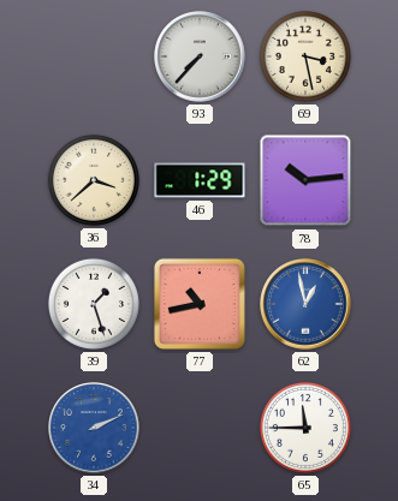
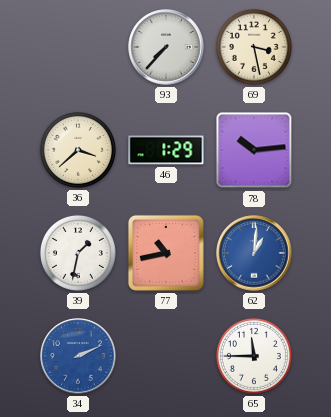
39: 1:27 -> 1:32 (78, 253)
62: 12:58 -> 1:01 (254, 253)
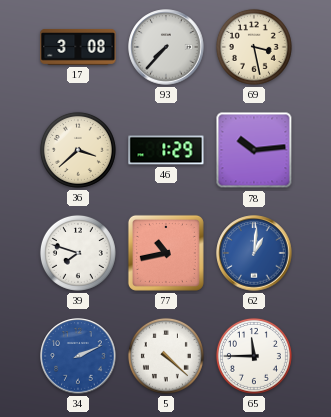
17: none -> 3:08 (78, 47)
39: 1:32 -> 7:48 (78, 253)
5: none -> 4:22 (166, 356)
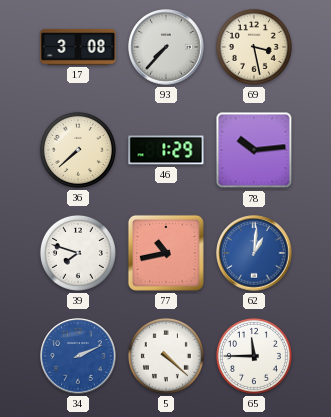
36: 3:38 -> 7:38 (78, 150)
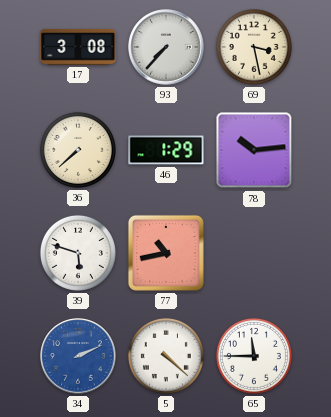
39: 7:48 -> 5:48 (78, 253)
62: 1:01 -> none (254, 253)
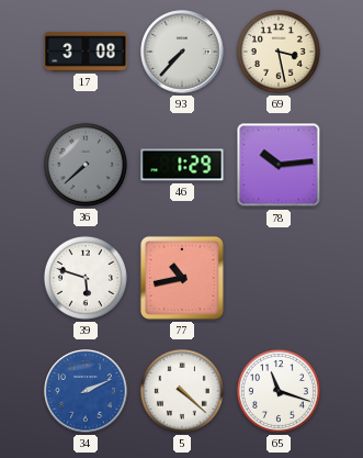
36 dial: cream -> grey (86, 165)
65: 11:45 -> 11:18 (279, 391)
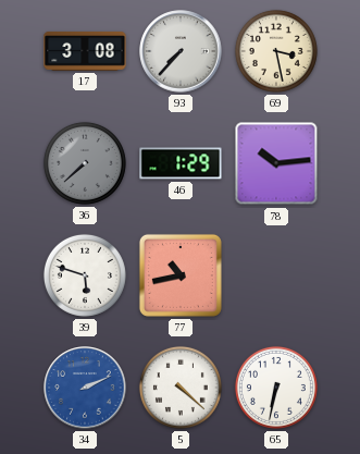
65: 11:18 -> 6:32 (276, 388)
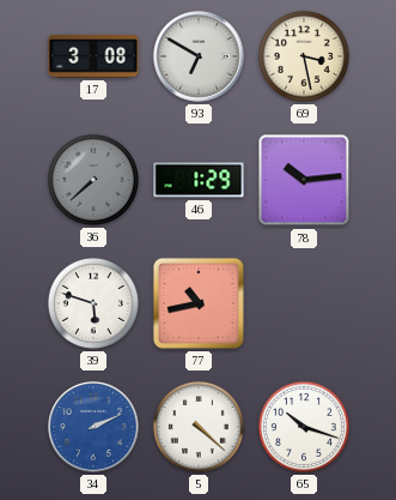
93: 7:37 -> 6:50 (199, 56)
65: 6:32 -> 10:18 (304, 427)
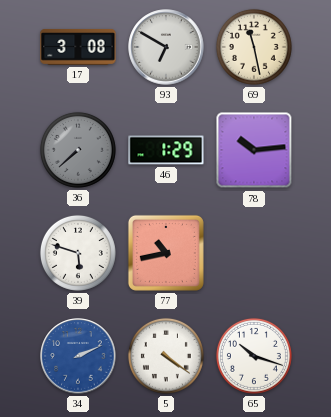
69: 3:28 -> 11:28 (254, 47)
5: 4:22 -> 4:21 (166, 356)
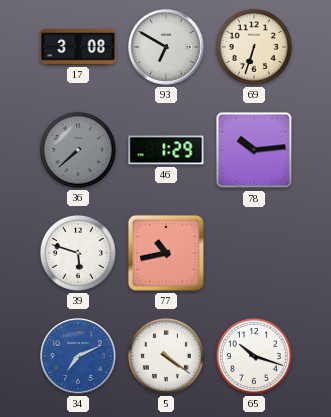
69: 11:28 -> 6:33 (254, 47)
34: 2:11 -> 7:11 (78, 356)
